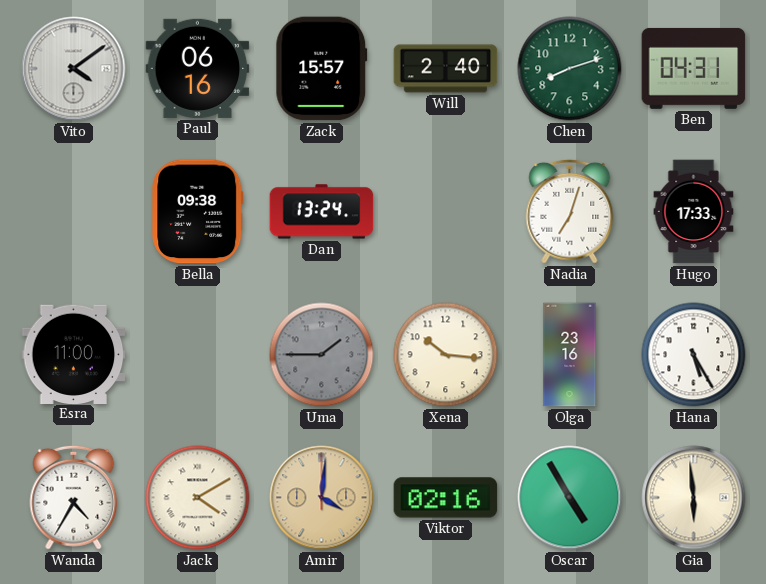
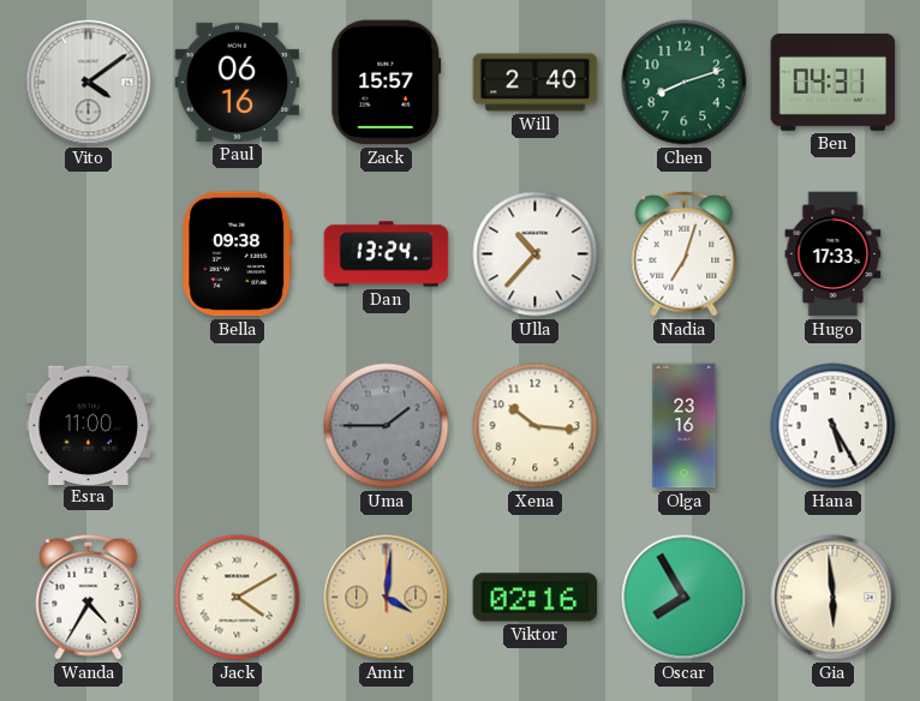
Ulla: none -> 10:37 (536, 254)
Oscar: 4:55 -> 7:55 (685, 598)
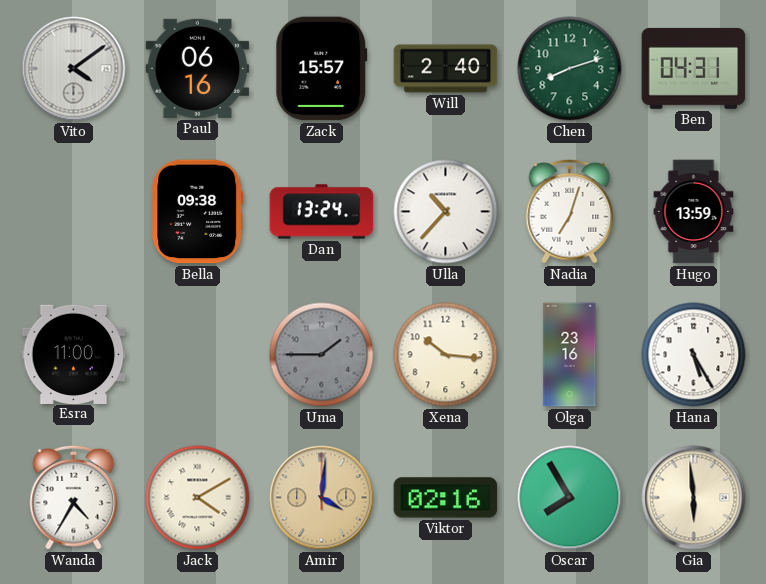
Hugo: 17:33 -> 13:59 (694, 212)
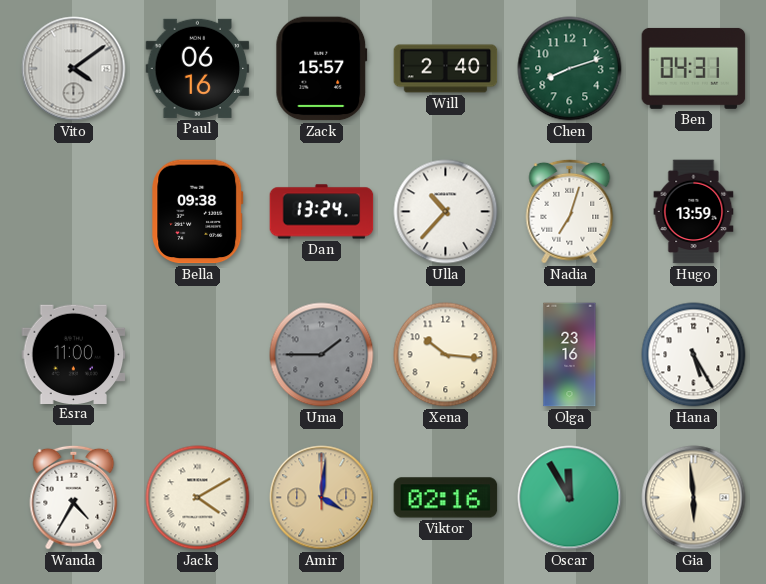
Oscar: 7:55 -> 11:55 (570, 498)
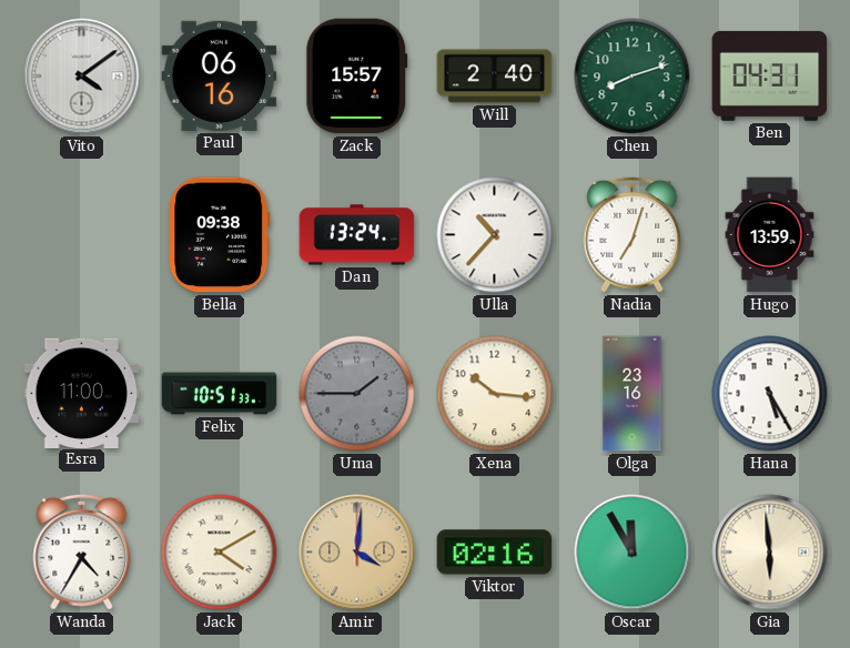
Felix: none -> 10:51 (220, 394)
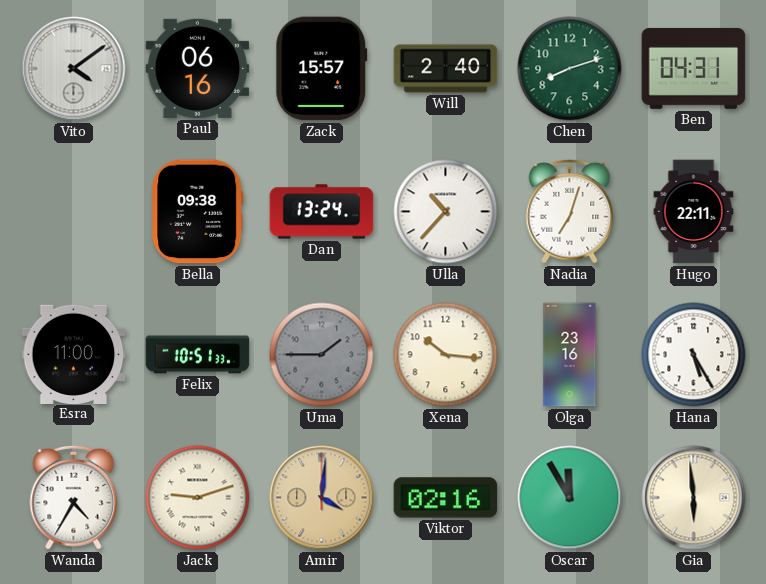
Hugo: 13:59 -> 22:11 (694, 212)
Jack: 4:10 -> 9:12 (198, 498)
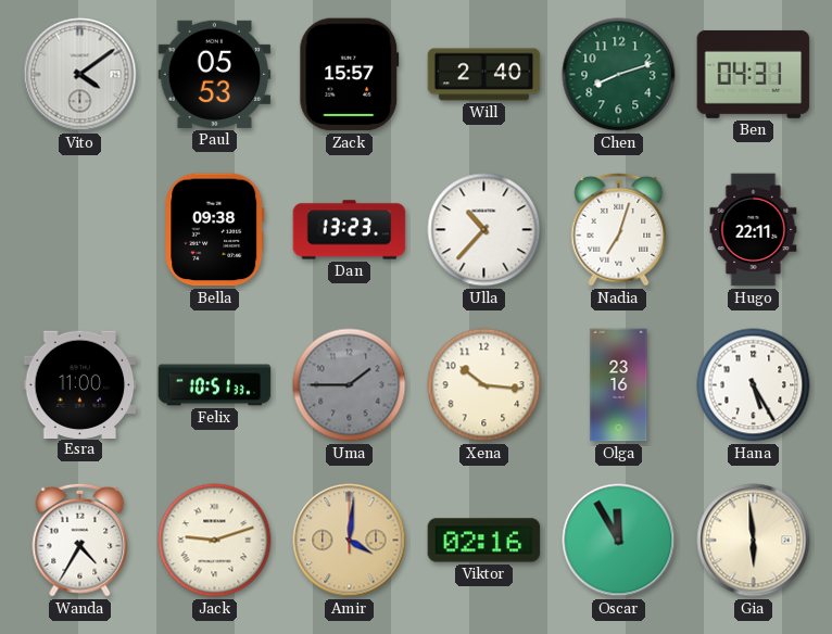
Paul: 06:16 -> 05:53 (215, 74)
Dan: 13:24 -> 13:23 (350, 230)
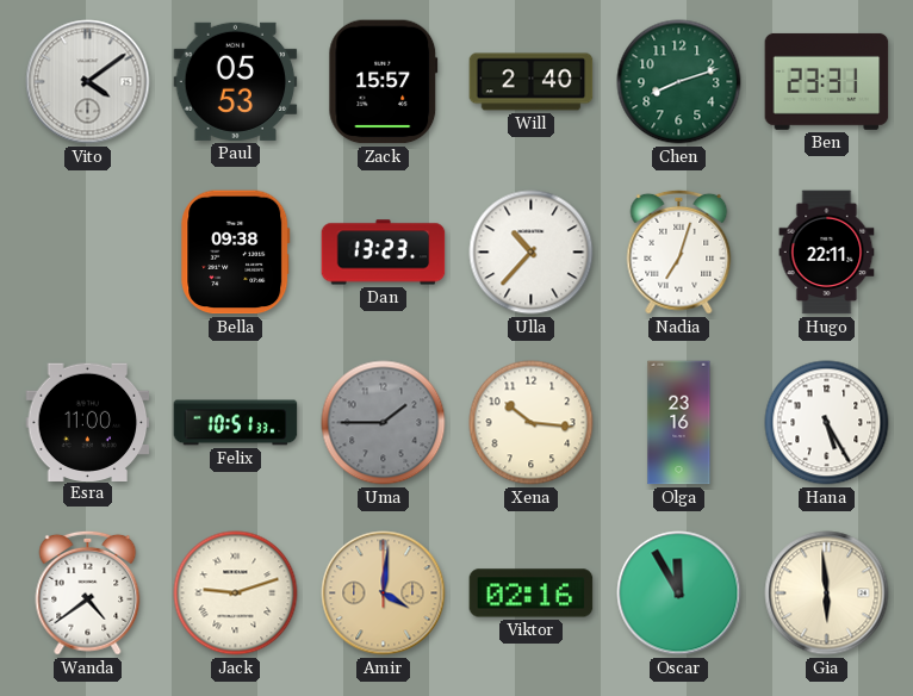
Ben: 04:31 -> 23:31 (827, 81)
Wanda: 4:35 -> 4:39 (88, 592)
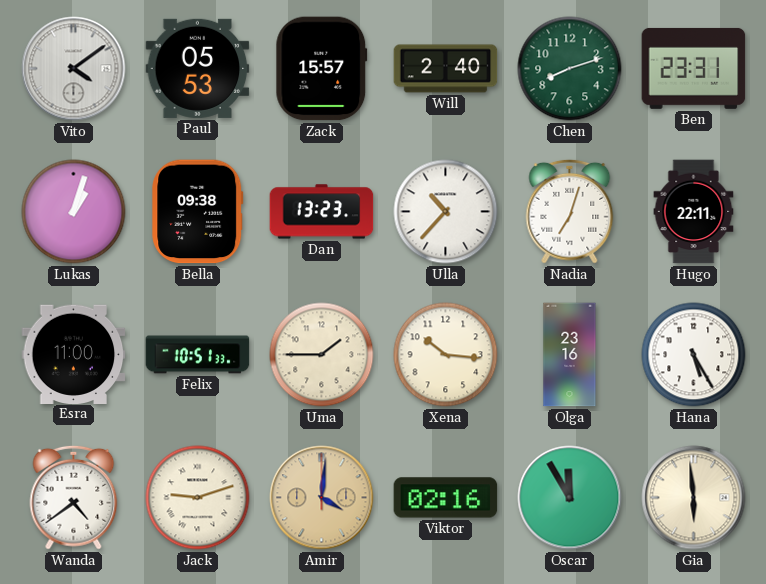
Lukas: none -> 1:03 (74, 212)
Uma dial: grey -> cream (322, 355)
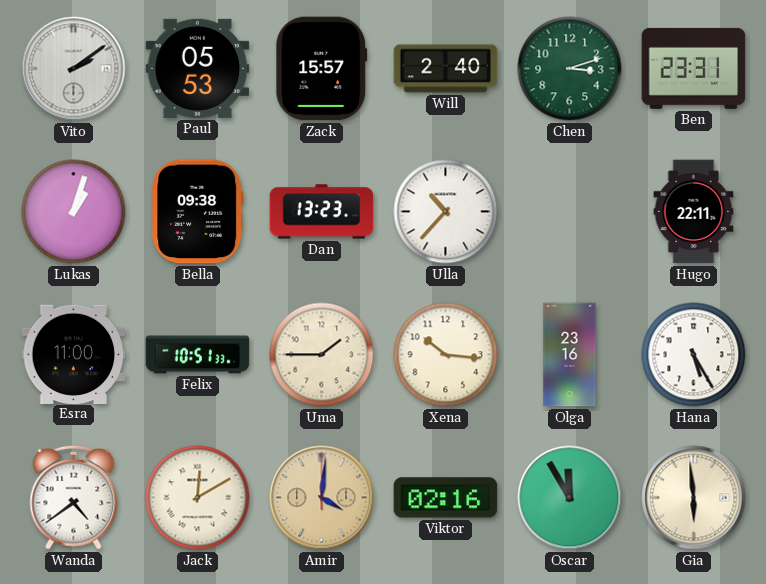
Vito: 4:09 -> 2:09 (74, 69)
Chen: 8:12 -> 3:12 (570, 69)
Nadia: 7:03 -> none (570, 211)
Jack: 9:12 -> 12:10 (198, 498)
